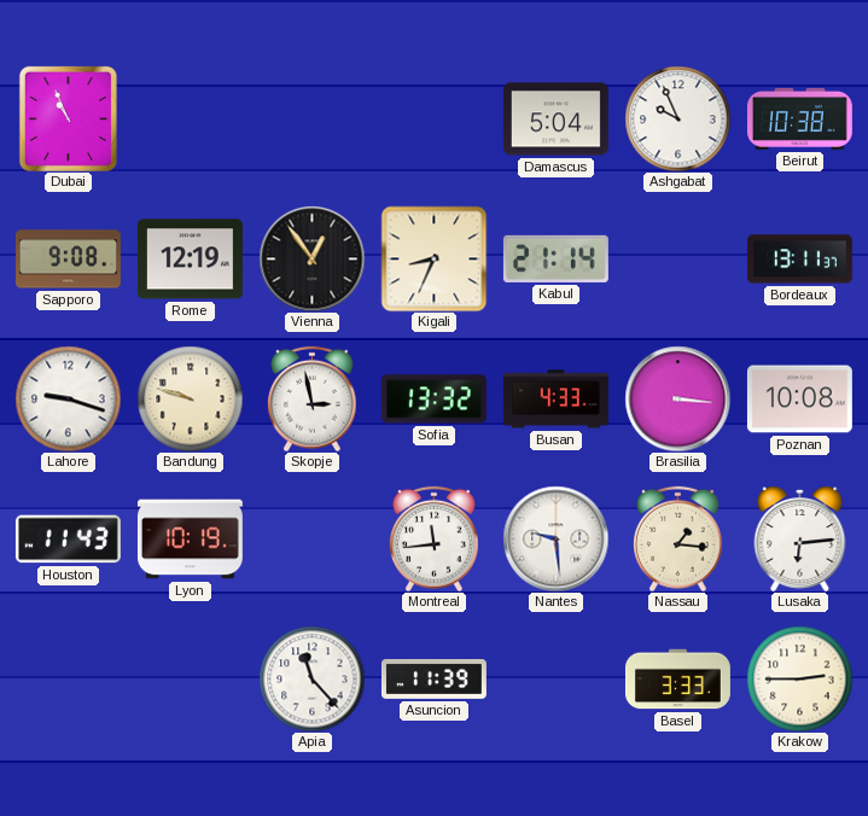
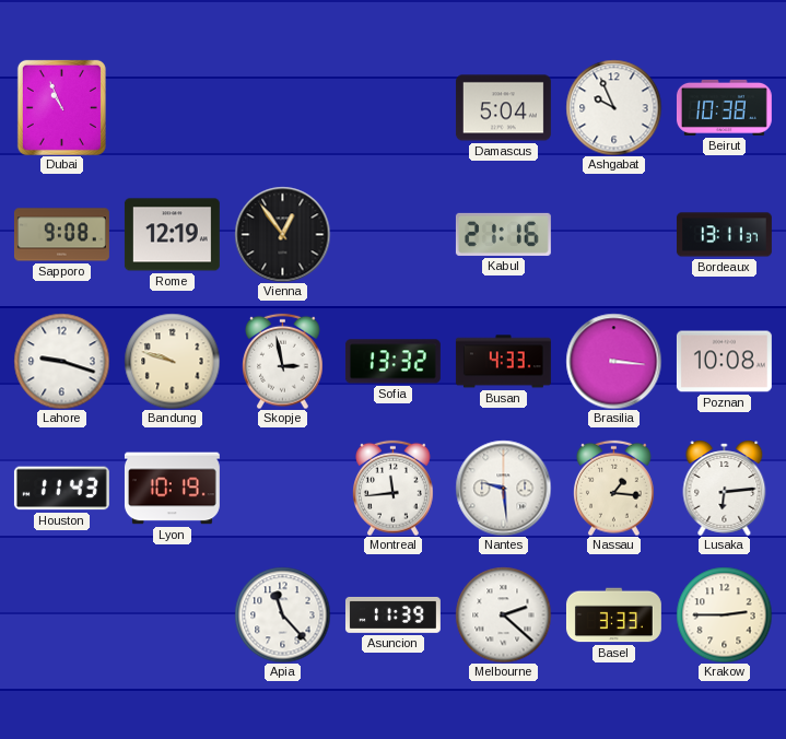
Kigali: 8:34 -> none (433, 258)
Kabul: 21:14 -> 21:16 (503, 234)
Melbourne: none -> 2:22 (503, 614)
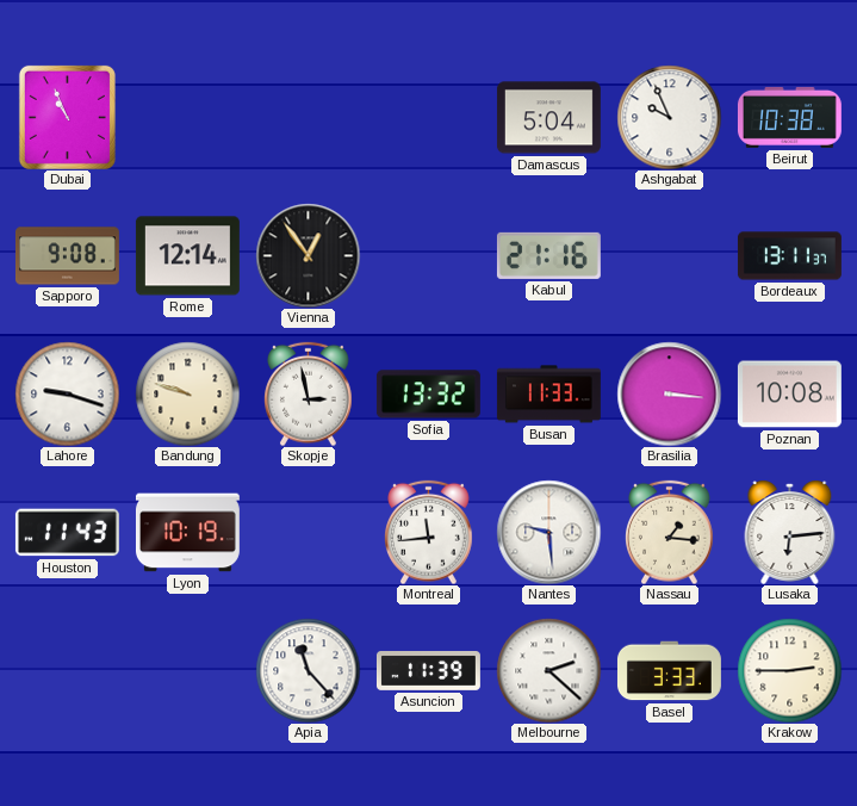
Rome: 12:19 -> 12:14 (187, 256)
Busan: 4:33 -> 11:33 (548, 395)
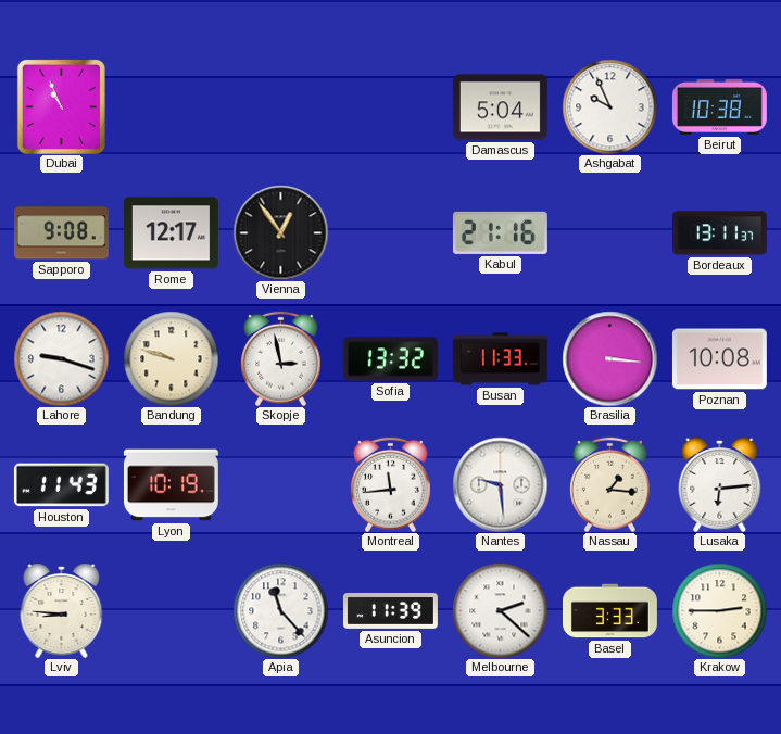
Rome: 12:14 -> 12:17 (171, 233)
Lviv: none -> 8:46 (62, 610)
